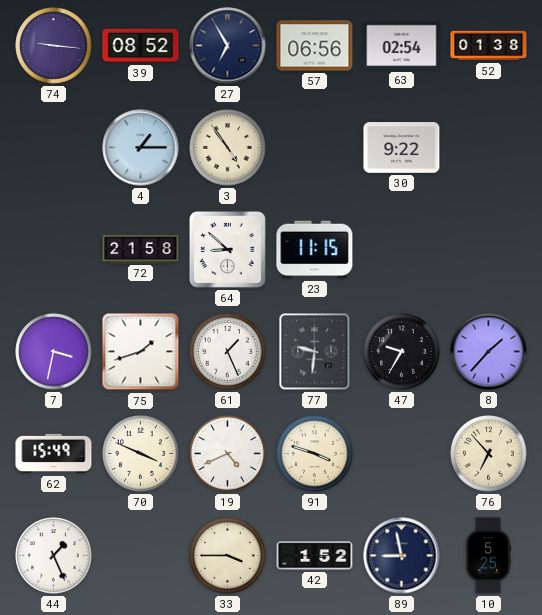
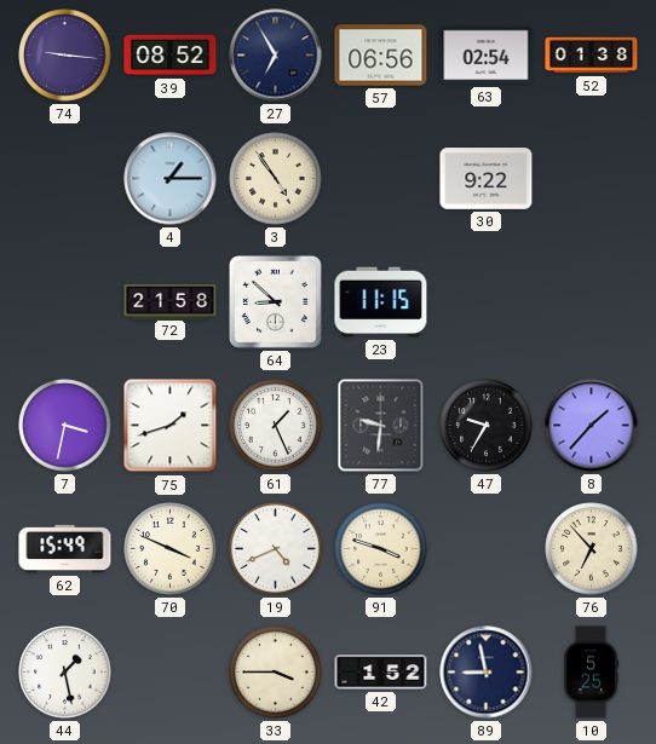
44: 1:26 -> 1:28 (65, 673)
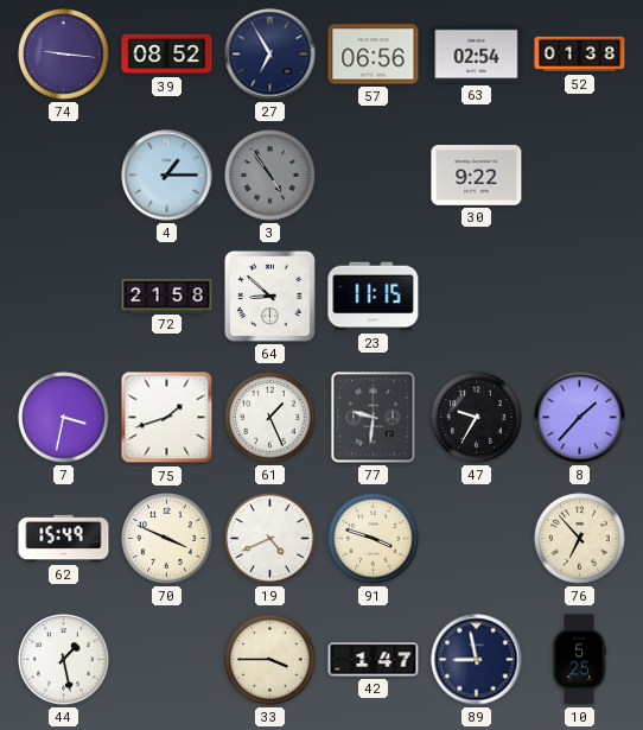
3 dial: cream -> grey (270, 176)
42: 1:52 -> 1:47 (374, 660)
